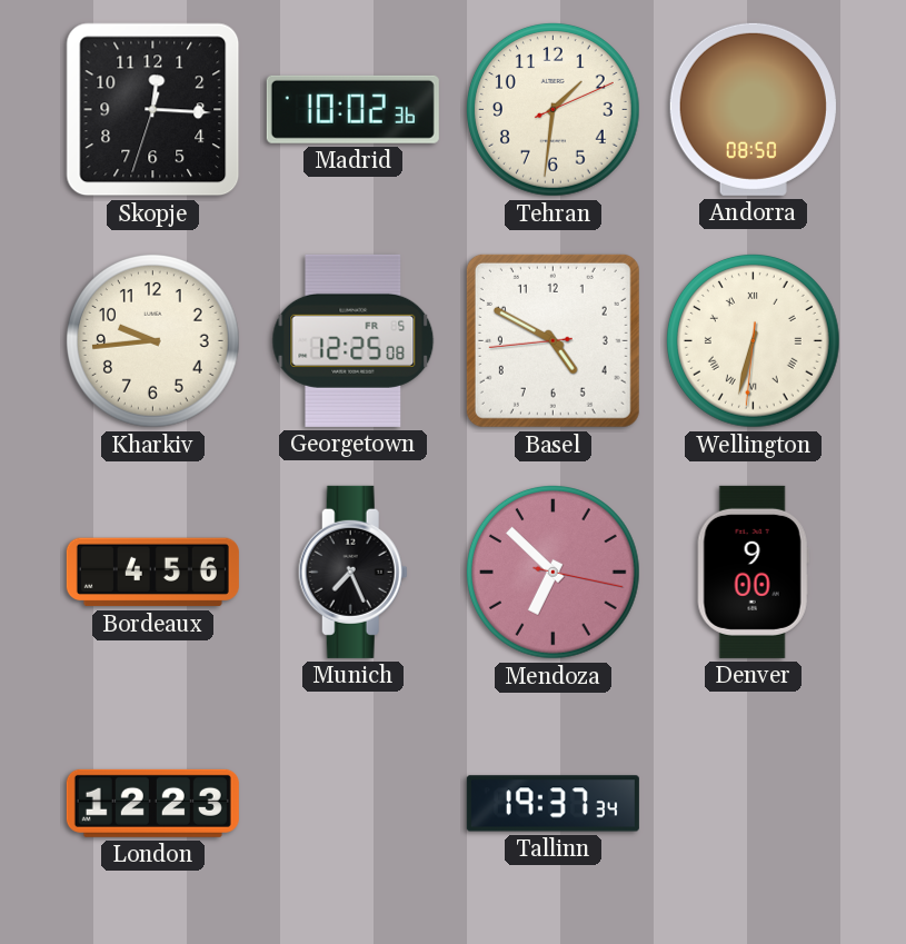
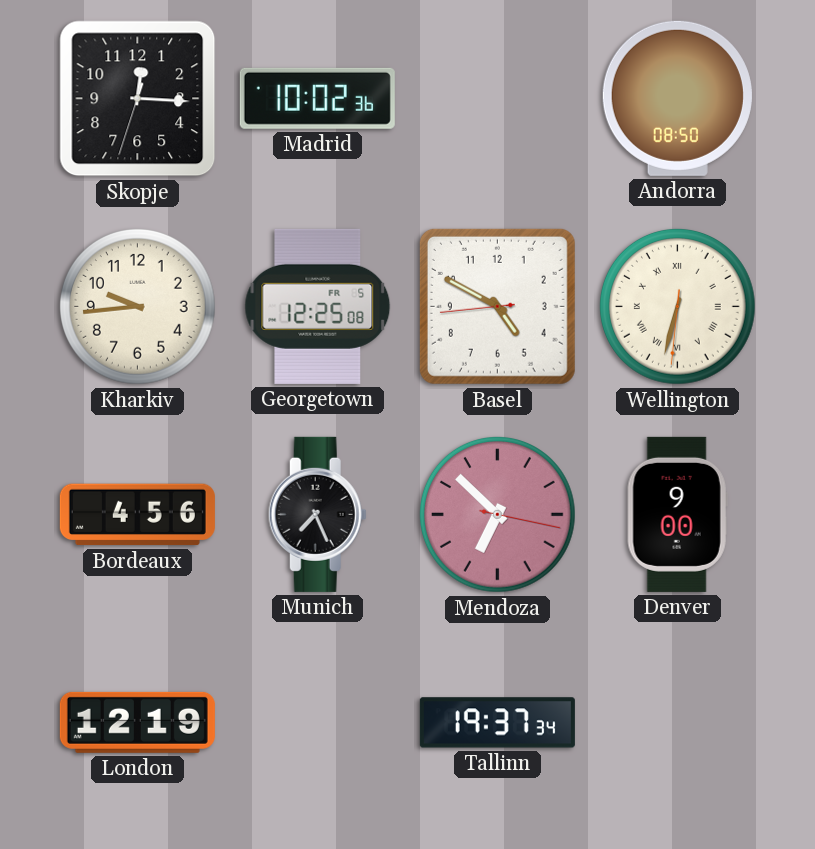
Tehran: 1:31 -> none (554, 110)
London: 12:23 -> 12:19 (137, 722)
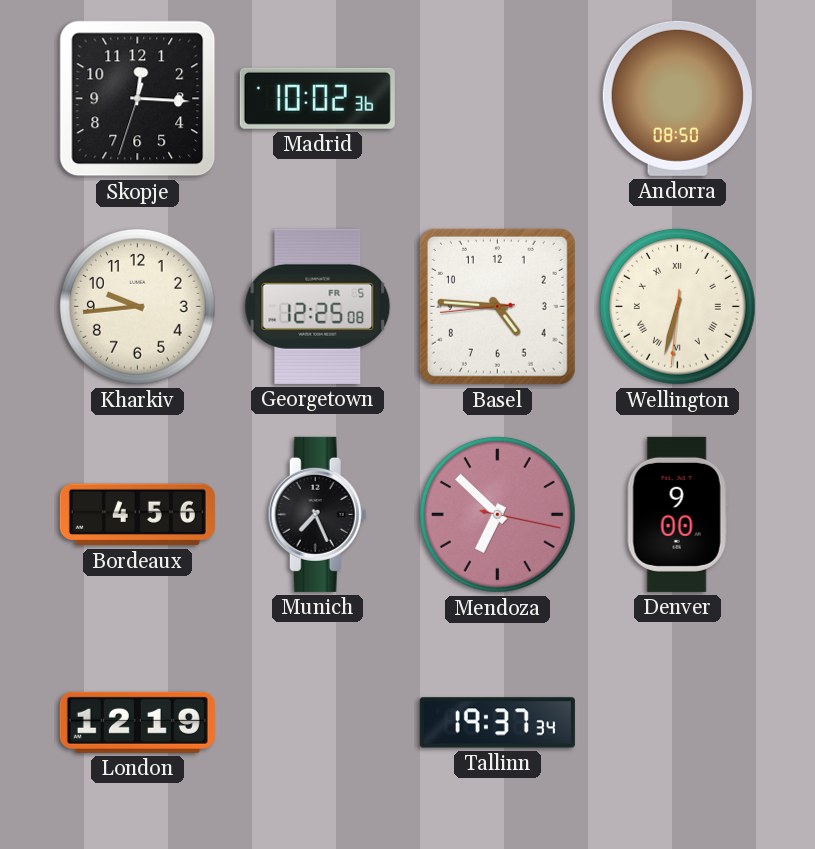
Basel: 4:49 -> 4:45 (497, 306)
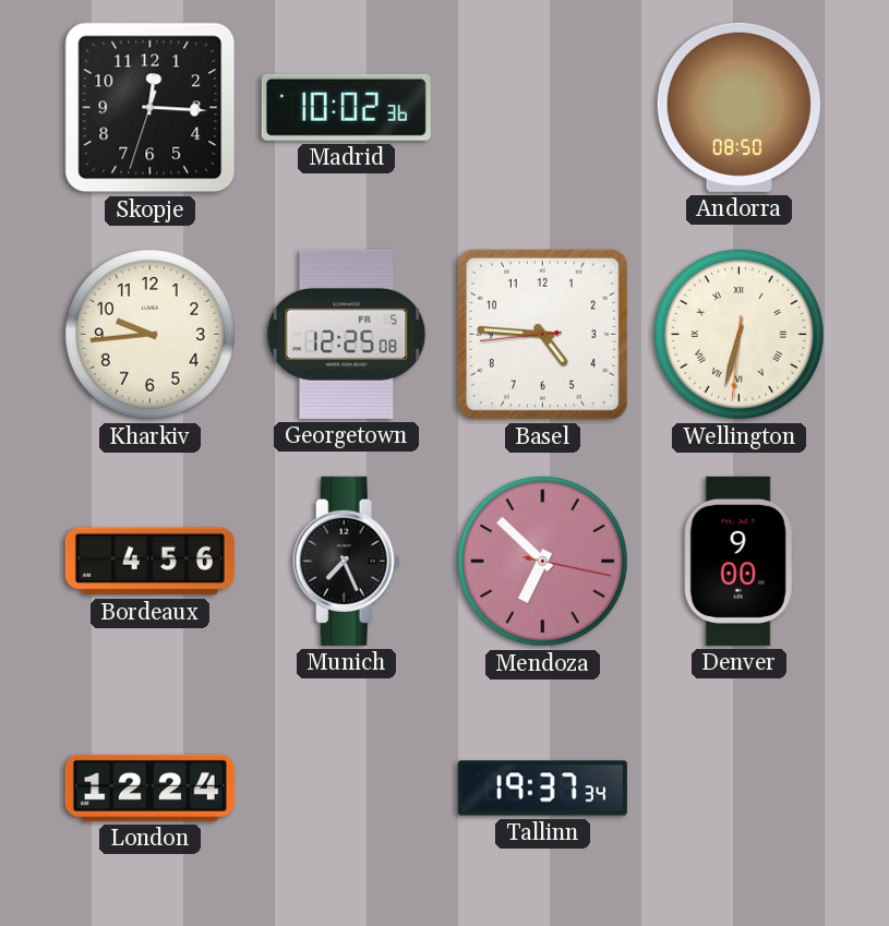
London: 12:19 -> 12:24 (149, 787)
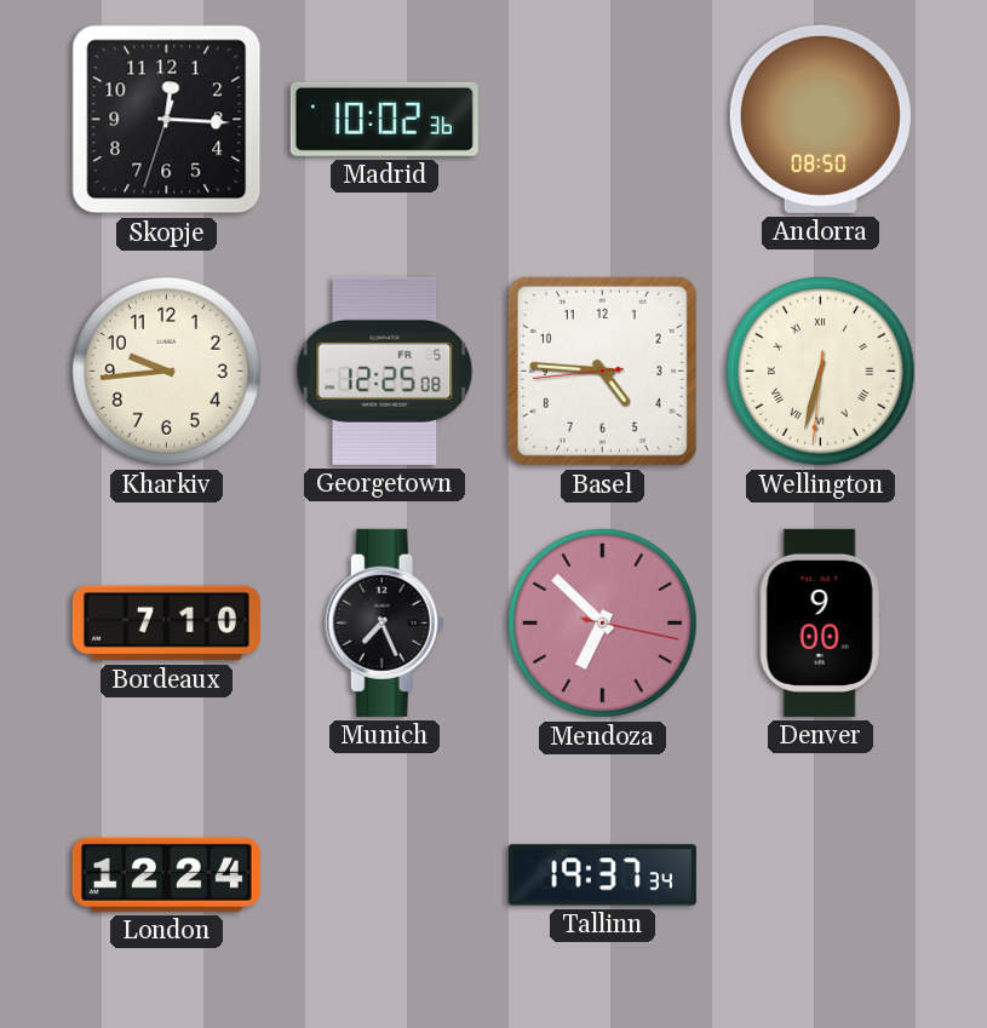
Bordeaux: 4:56 -> 7:10 (166, 624)
